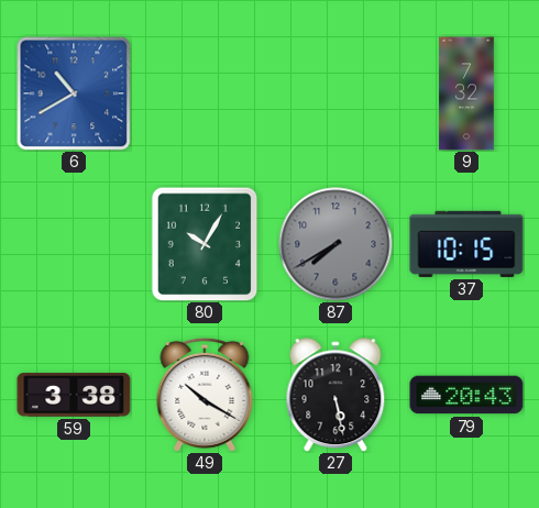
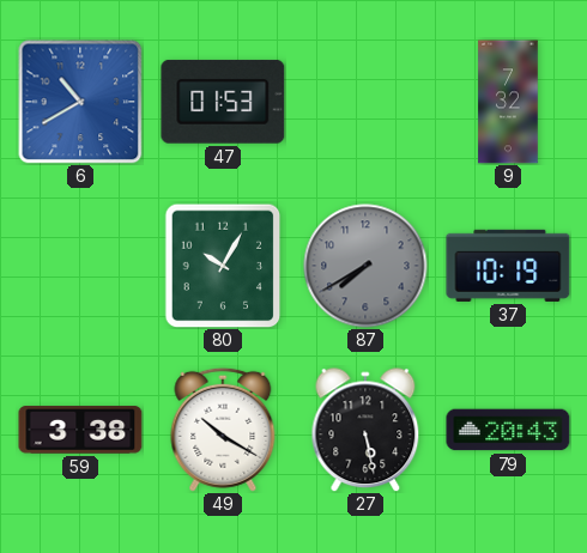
47: none -> 01:53 (223, 102)
37: 10:15 -> 10:19 (508, 266)
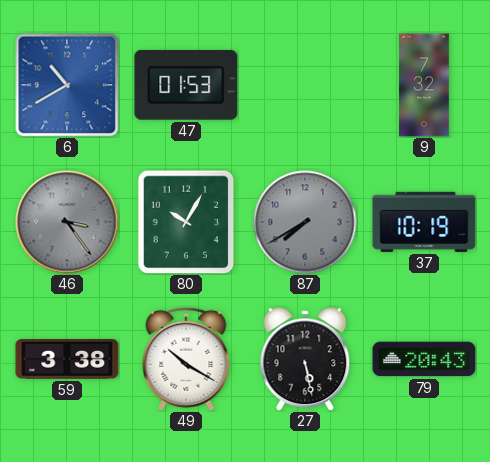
46: none -> 3:24 (67, 222)
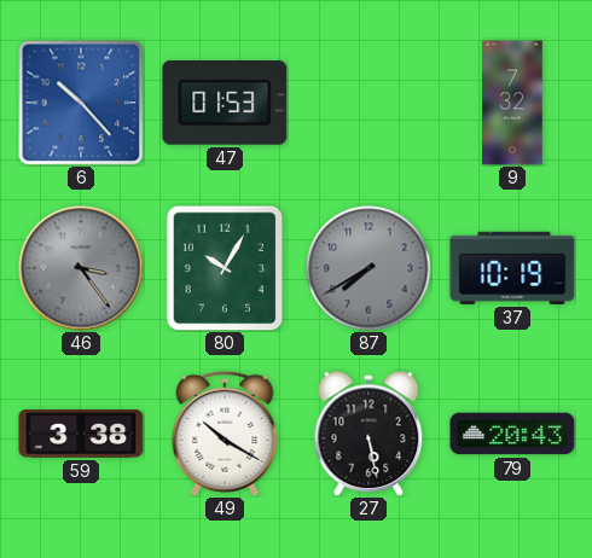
6: 10:40 -> 10:23 (81, 103)
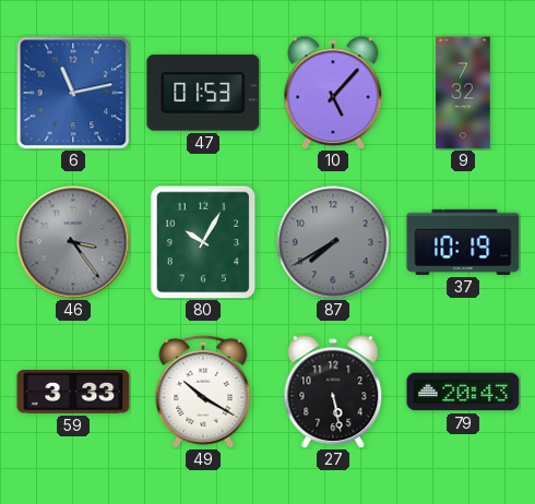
6: 10:23 -> 11:13 (73, 93)
10: none -> 5:07 (333, 93)
59: 3:38 -> 3:33 (73, 392)
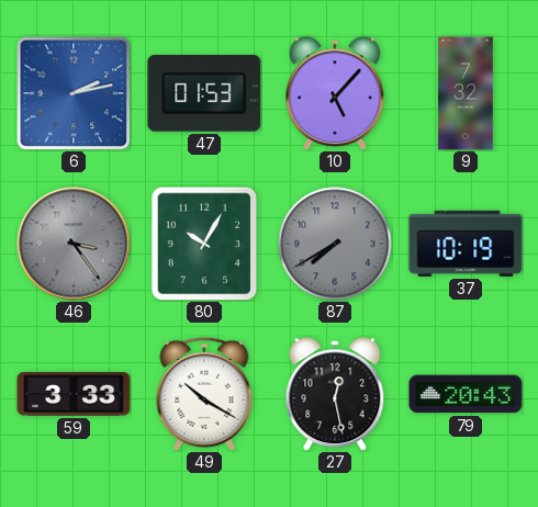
6: 11:13 -> 2:13 (74, 93)
27: 5:28 -> 12:28 (335, 394)
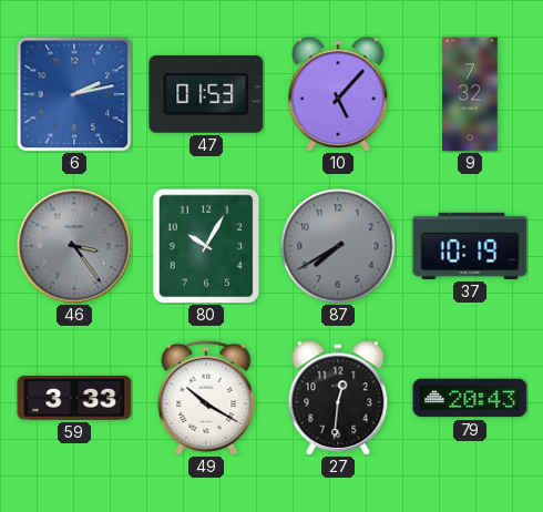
27: 12:28 -> 12:31 (338, 398)
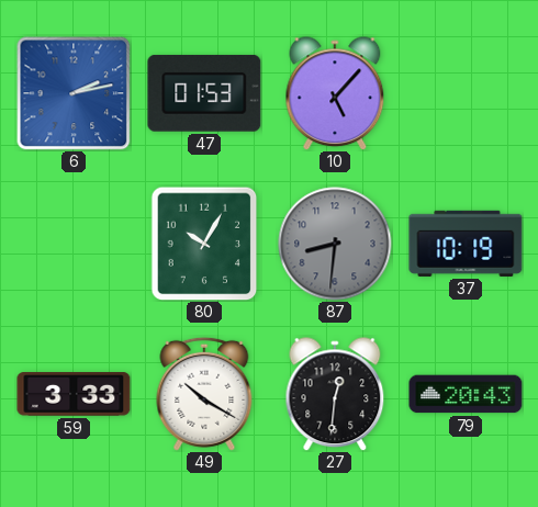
9: 7:32 -> none (470, 94)
46: 3:24 -> none (74, 246)
87: 7:40 -> 8:31 (335, 244)
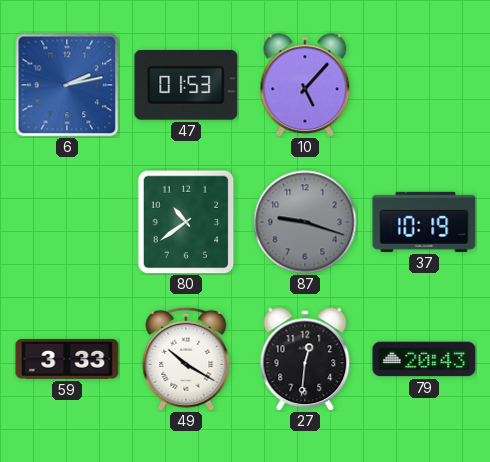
80: 10:05 -> 10:39 (186, 222)
87: 8:31 -> 9:18 (305, 222)
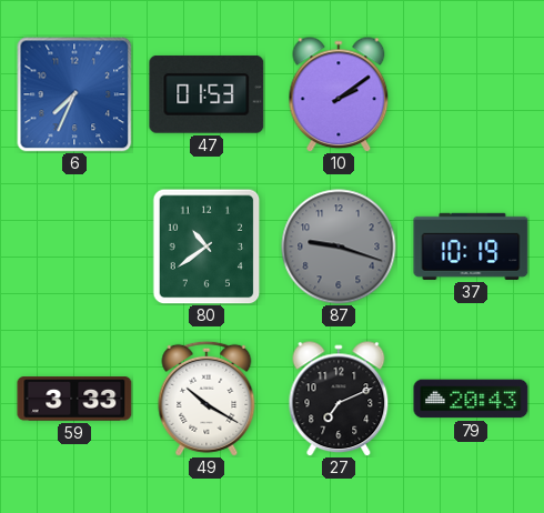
6: 2:13 -> 7:34 (74, 94)
10: 5:07 -> 2:09 (339, 94)
27: 12:31 -> 7:11 (339, 399)
